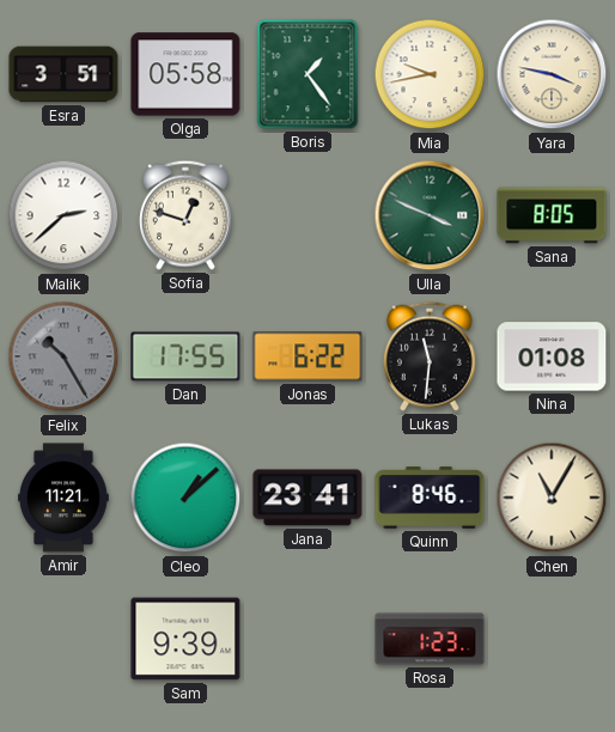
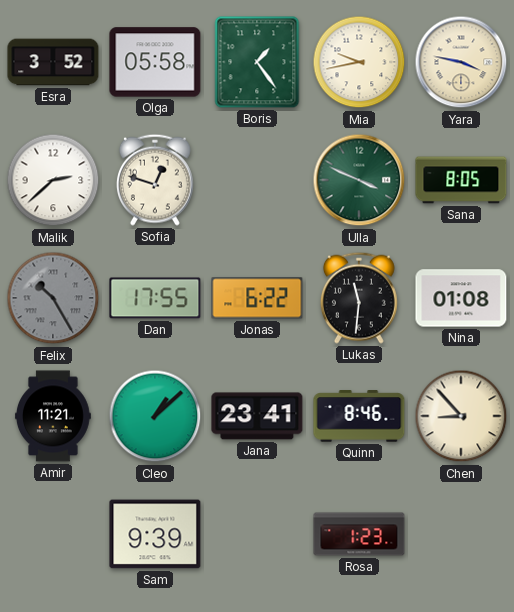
Esra: 3:51 -> 3:52 (53, 62)
Chen: 11:05 -> 8:53 (461, 416)
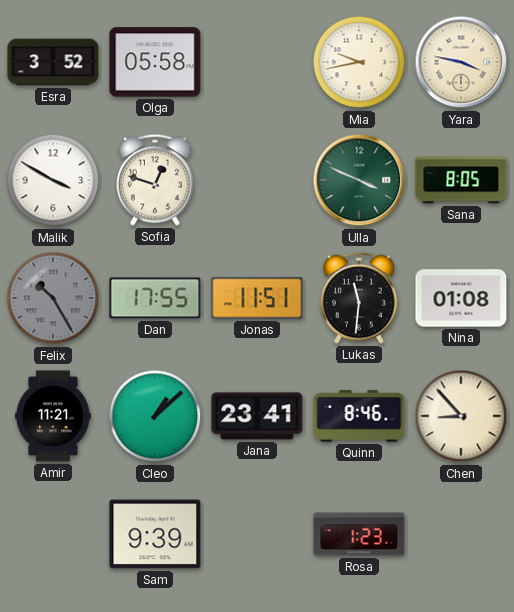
Boris: 1:24 -> none (257, 62)
Malik: 2:38 -> 3:50 (53, 180)
Jonas: 6:22 -> 11:51 (257, 298)
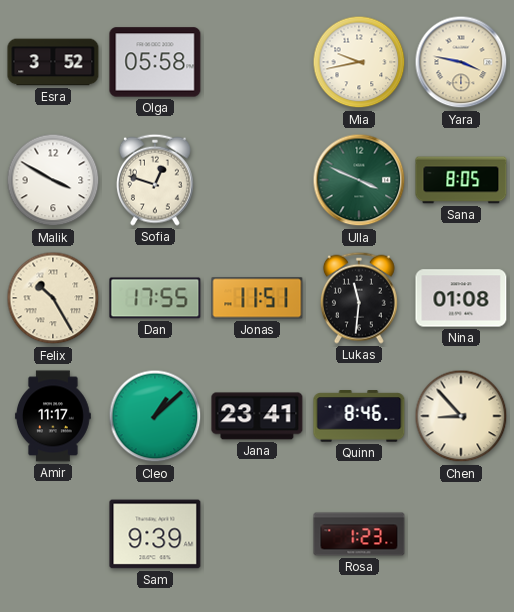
Felix dial: grey -> cream (53, 298)
Amir: 11:21 -> 11:17 (53, 416)
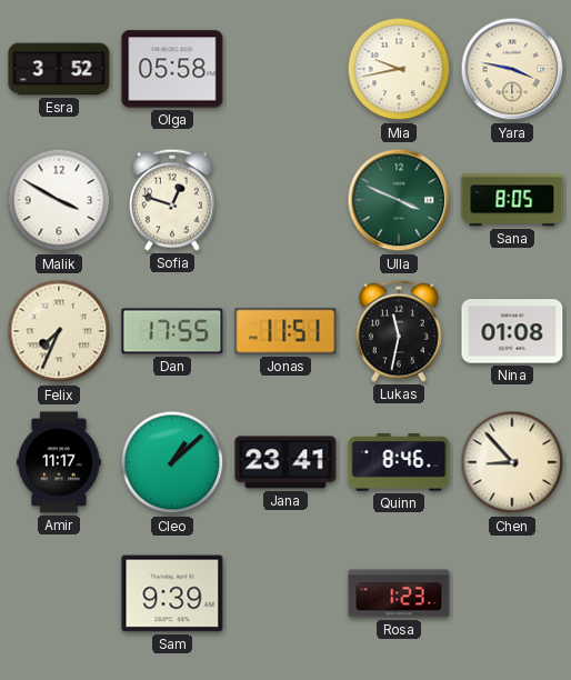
Felix: 10:25 -> 7:34 (59, 331)
Lukas: 11:31 -> 11:32 (399, 331)
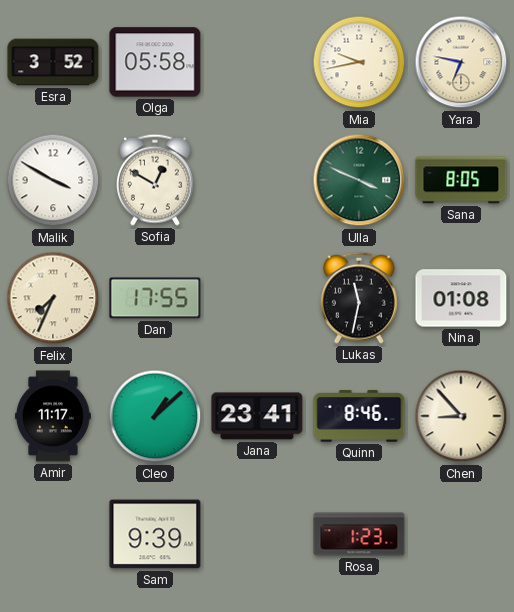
Yara: 3:47 -> 6:47 (461, 62)
Sofia: 12:48 -> 12:50 (155, 180)
Jonas: 11:51 -> none (285, 331)
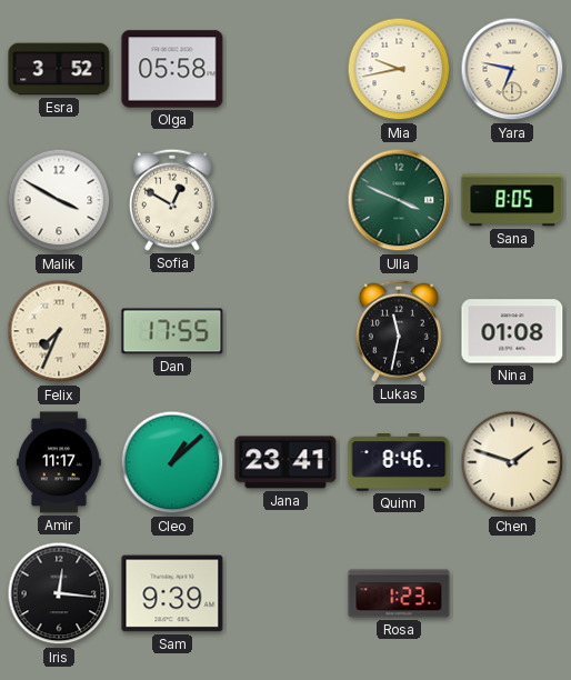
Chen: 8:53 -> 1:48 (512, 462)
Iris: none -> 12:16 (59, 593)
